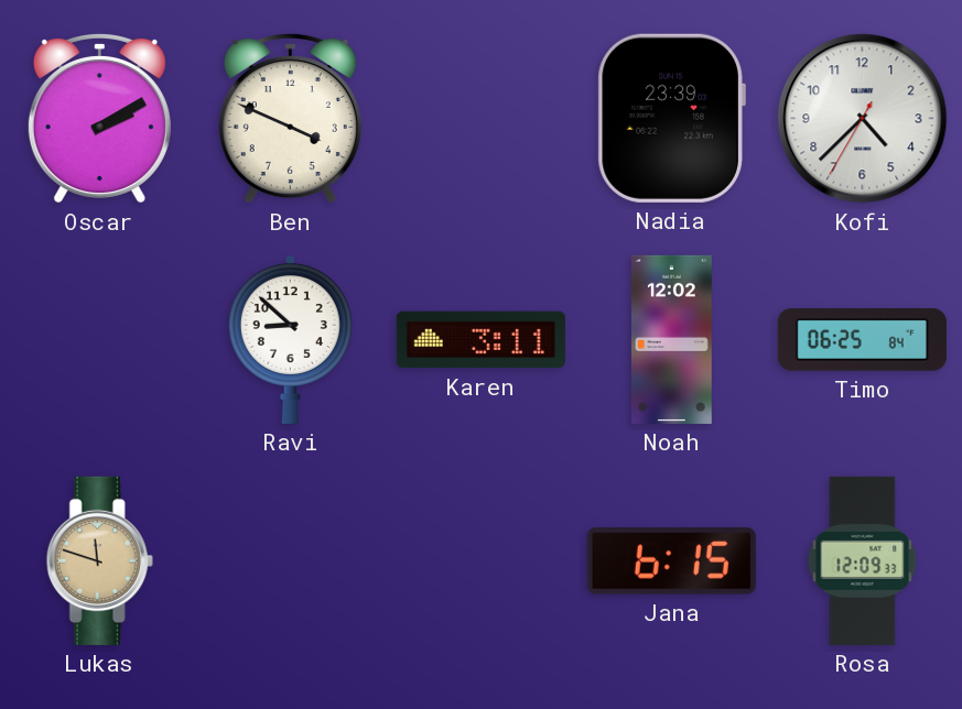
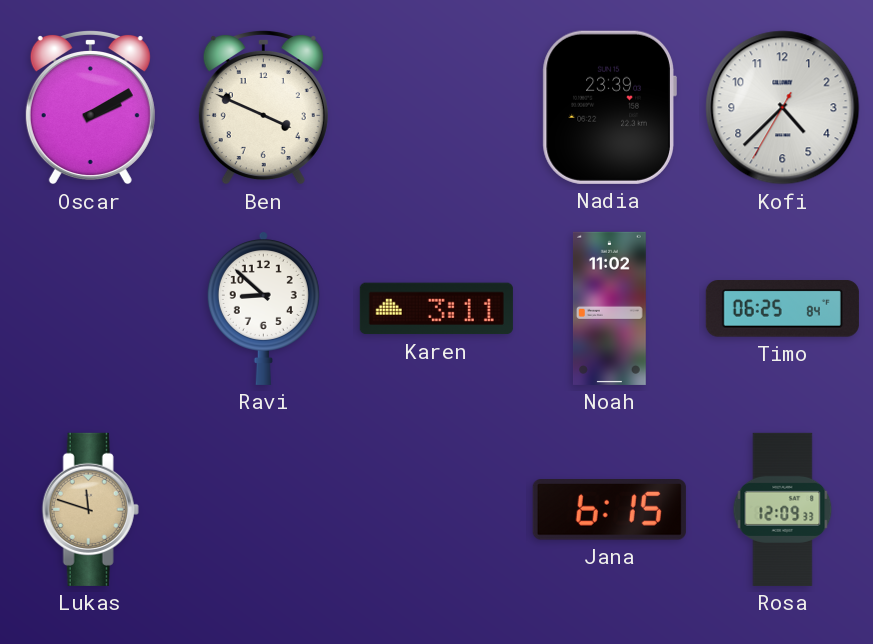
Noah: 12:02 -> 11:02 (609, 308)
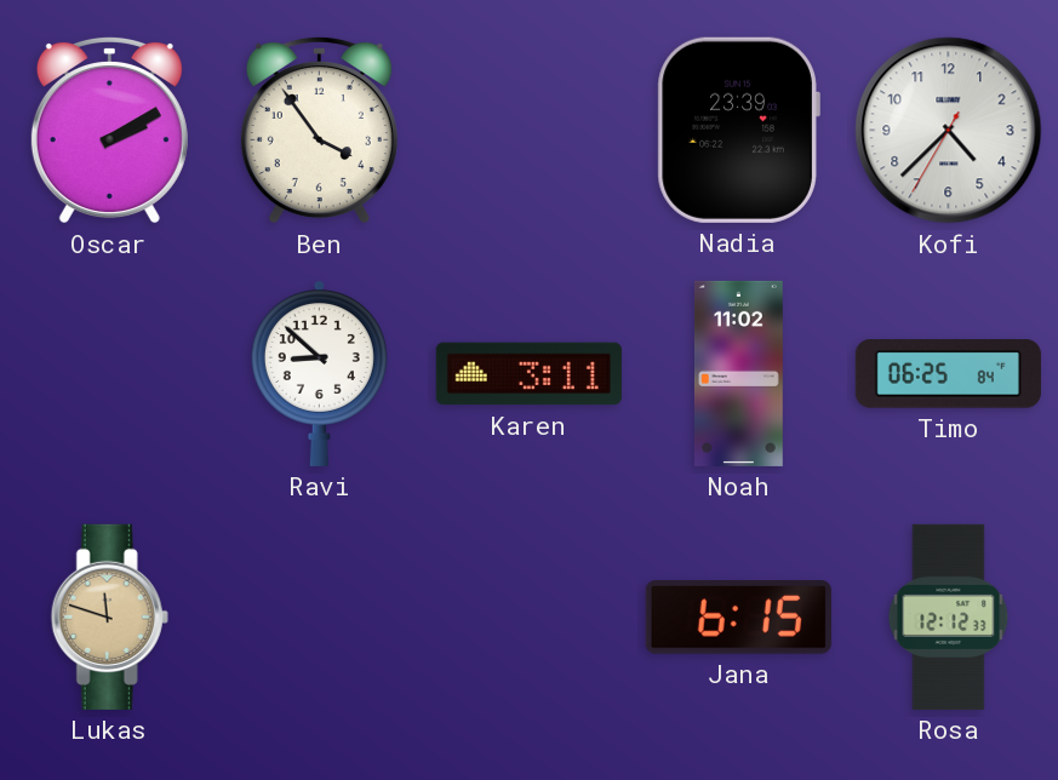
Ben: 3:49 -> 3:54 (319, 130)
Rosa: 12:09 -> 12:12 (949, 616)
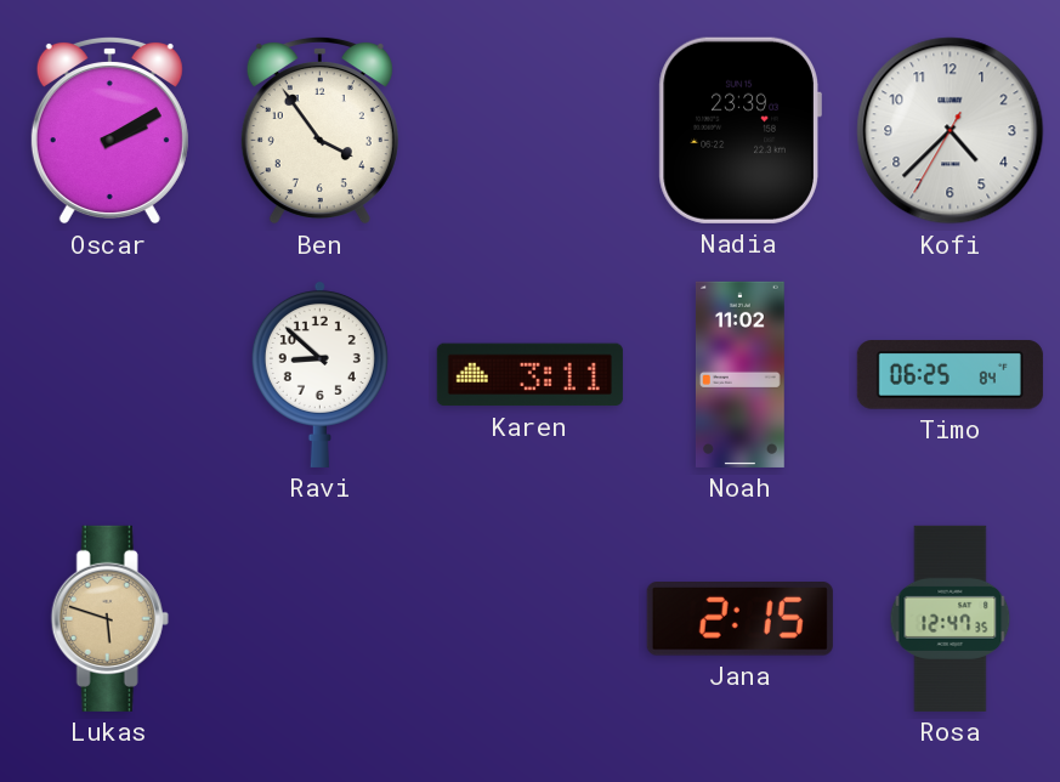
Lukas: 11:48 -> 5:48 (109, 618)
Jana: 6:15 -> 2:15 (739, 619)
Rosa: 12:12 -> 12:47 (951, 618)
